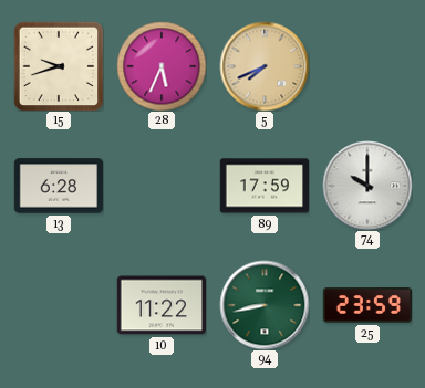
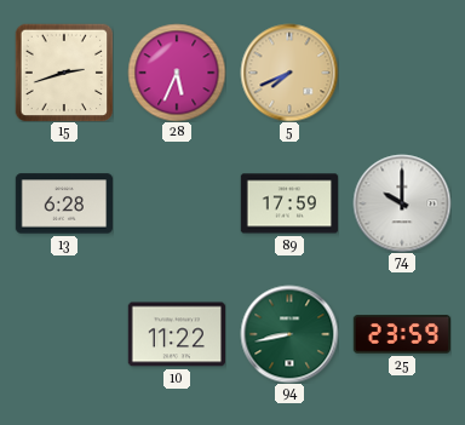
15: 9:42 -> 2:42 (64, 73)
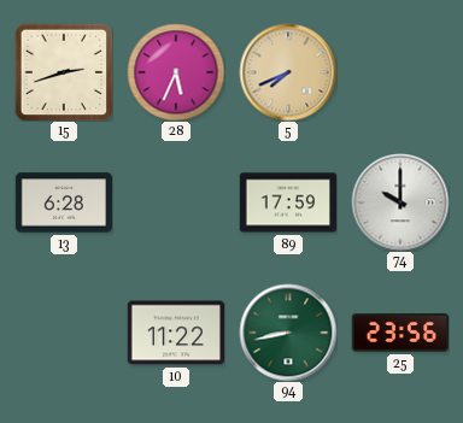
25: 23:59 -> 23:56 (399, 333)
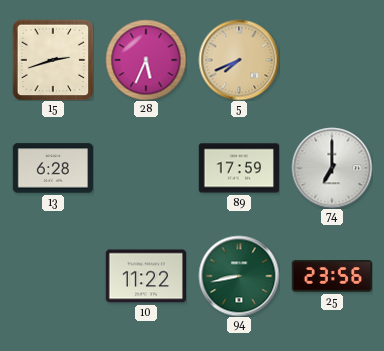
74: 10:00 -> 7:00 (332, 168)
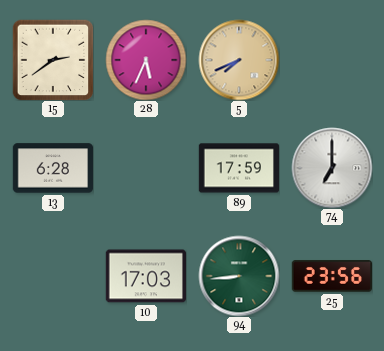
15: 2:42 -> 2:39 (53, 60)
10: 11:22 -> 17:03 (145, 276)
94: 8:43 -> 8:44 (239, 276)
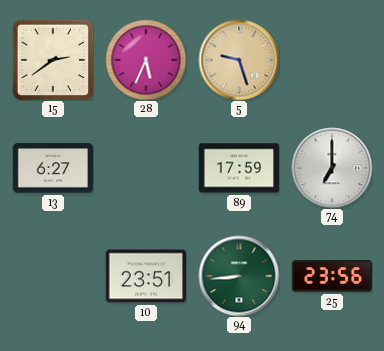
5: 7:41 -> 9:27 (239, 60)
13: 6:28 -> 6:27 (53, 168)
10: 17:03 -> 23:51 (145, 276)
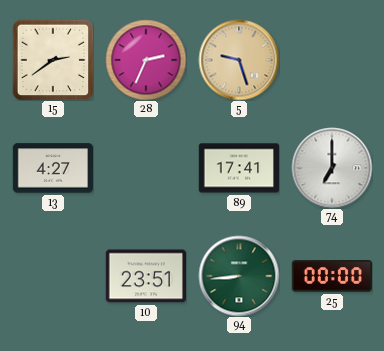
28: 5:34 -> 2:34 (146, 60)
13: 6:27 -> 4:27 (53, 168)
89: 17:59 -> 17:41 (239, 168)
25: 23:56 -> 00:00 (331, 276)
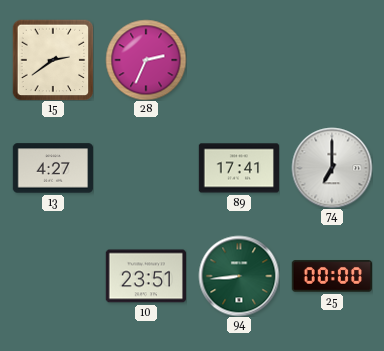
5: 9:27 -> none (239, 60)
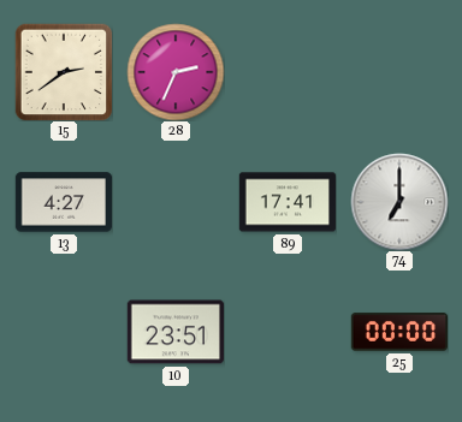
94: 8:44 -> none (239, 276)
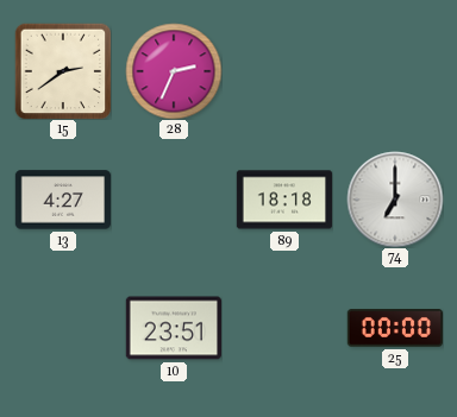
89: 17:41 -> 18:18 (284, 200)
